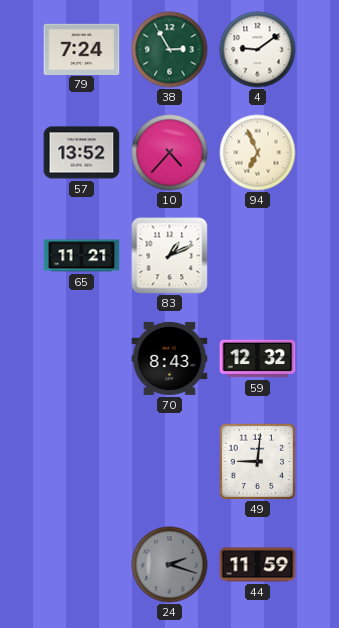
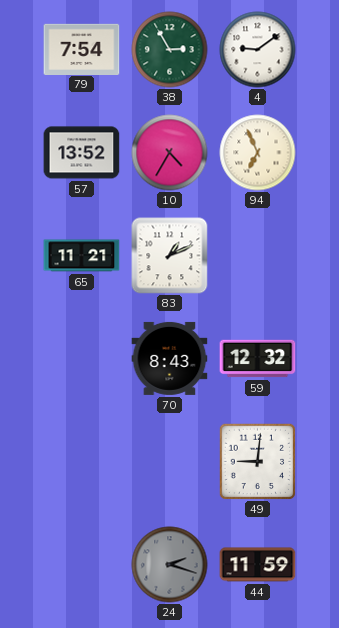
79: 7:24 -> 7:54 (82, 49)
10: 4:37 -> 4:35 (170, 153)
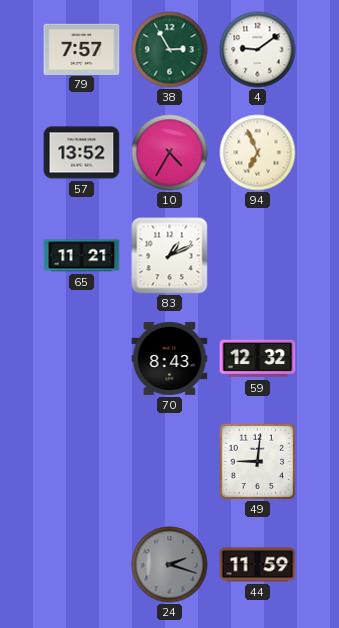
79: 7:54 -> 7:57 (82, 49)
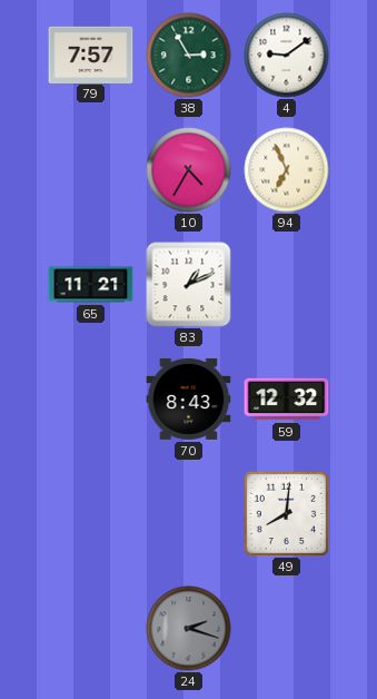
57: 13:52 -> none (82, 153)
49: 9:01 -> 8:01 (286, 513)
44: 11:59 -> none (258, 565)
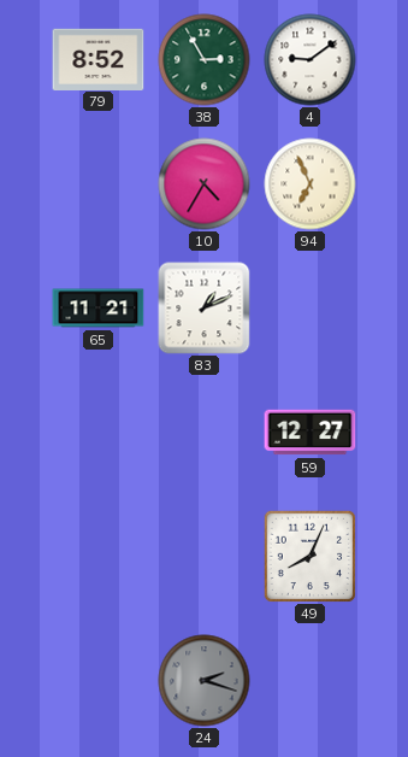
79: 7:57 -> 8:52 (99, 59)
70: 8:43 -> none (189, 398)
59: 12:32 -> 12:27 (311, 433)
49: 8:01 -> 8:04 (309, 556)
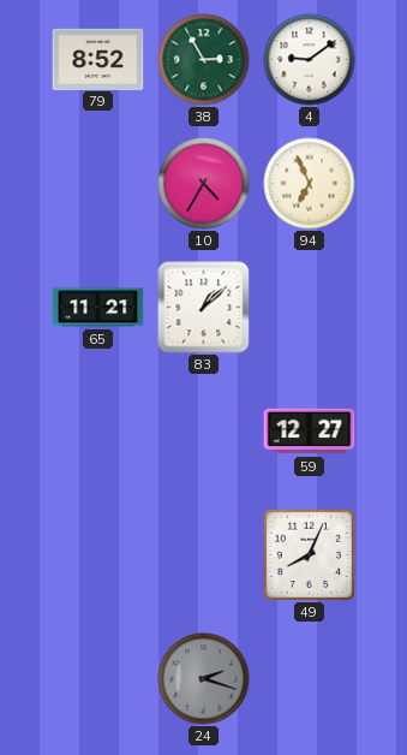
83: 1:11 -> 1:08 (204, 308)
